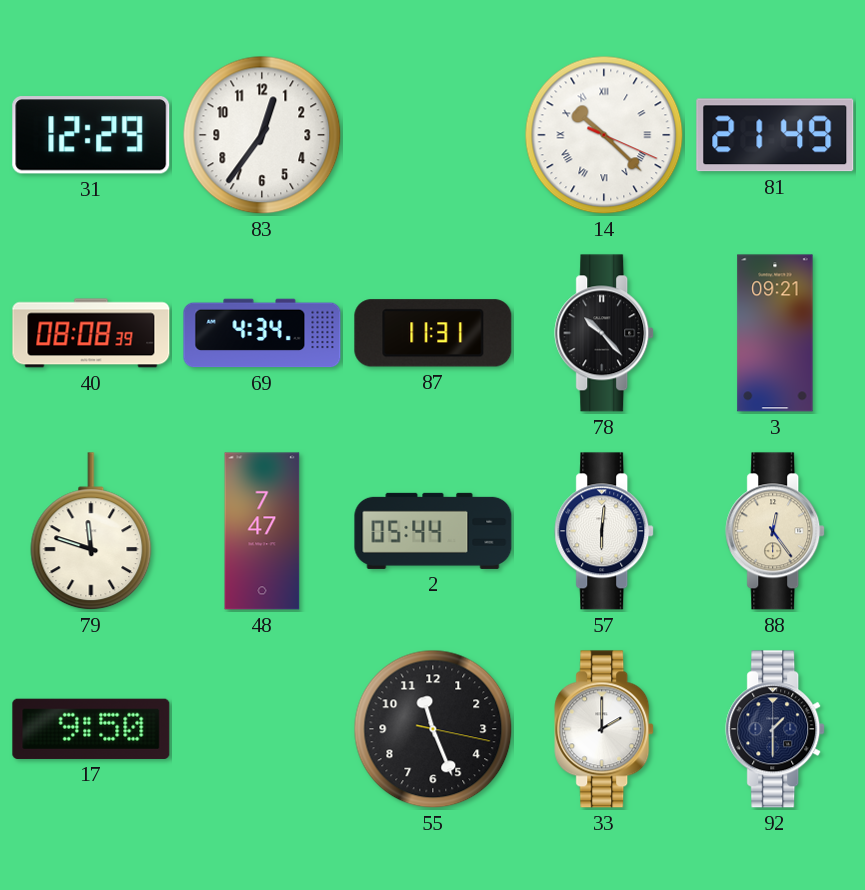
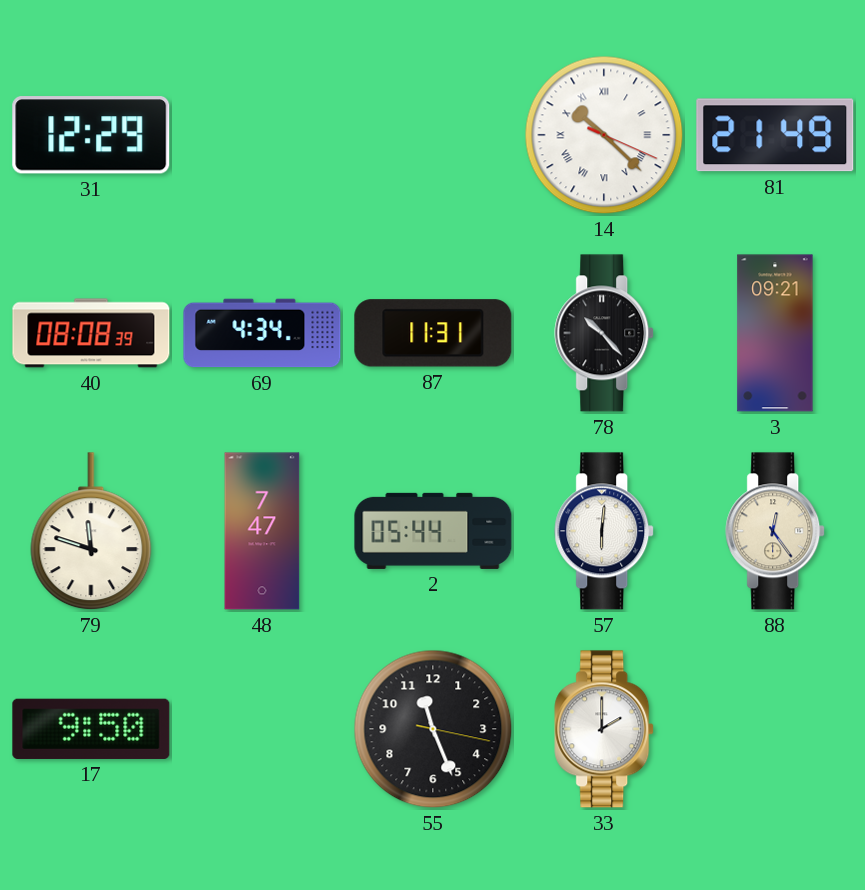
83: 12:36 -> none (262, 135)
92: 1:30 -> none (776, 729)
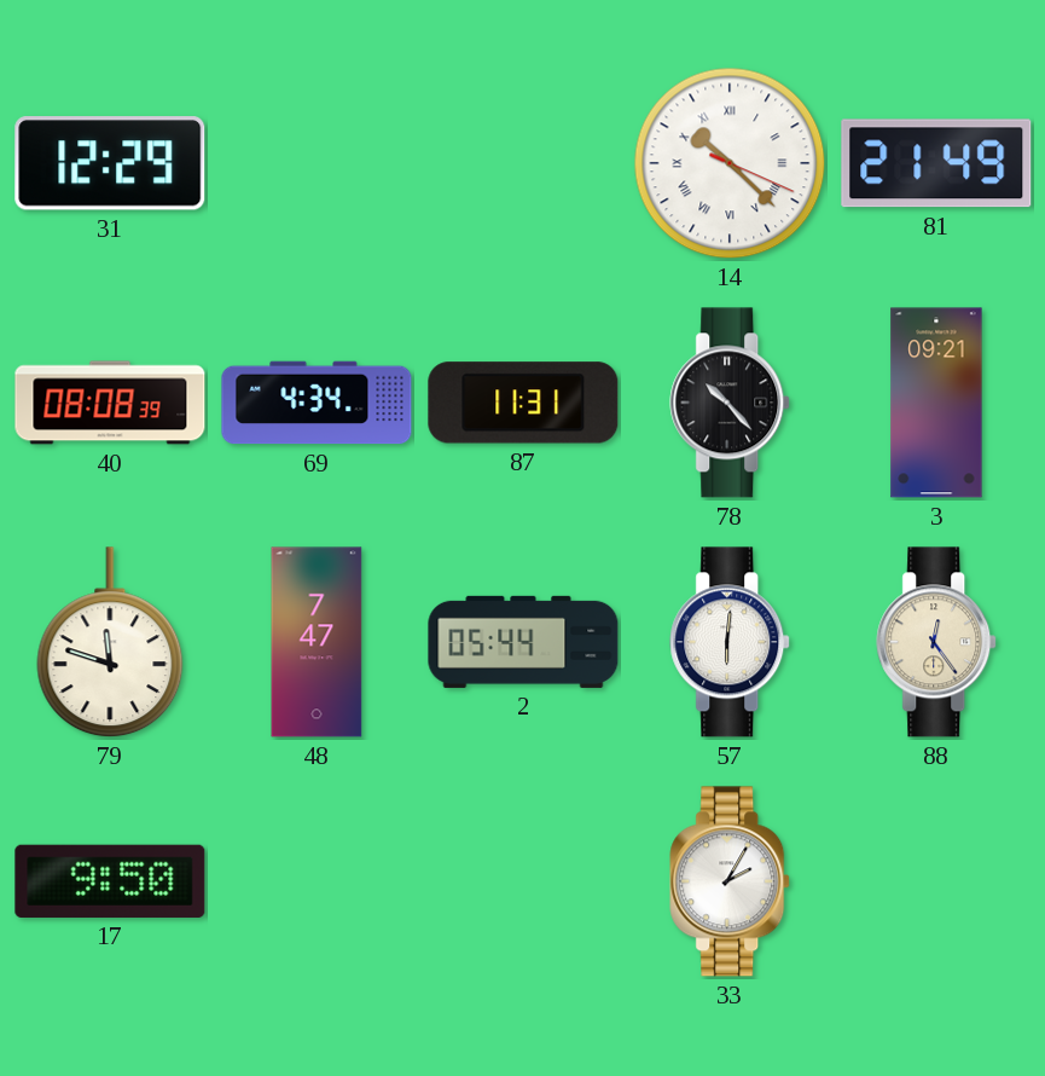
55: 11:26 -> none (433, 729)
33: 2:00 -> 2:05 (731, 881)
